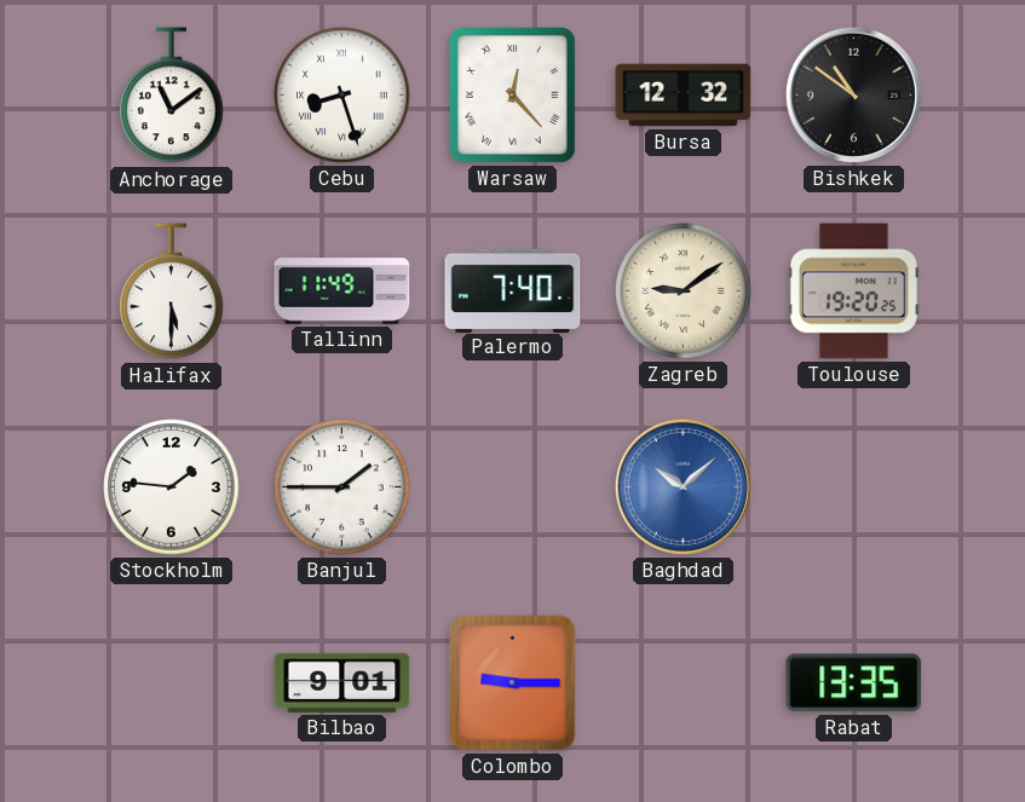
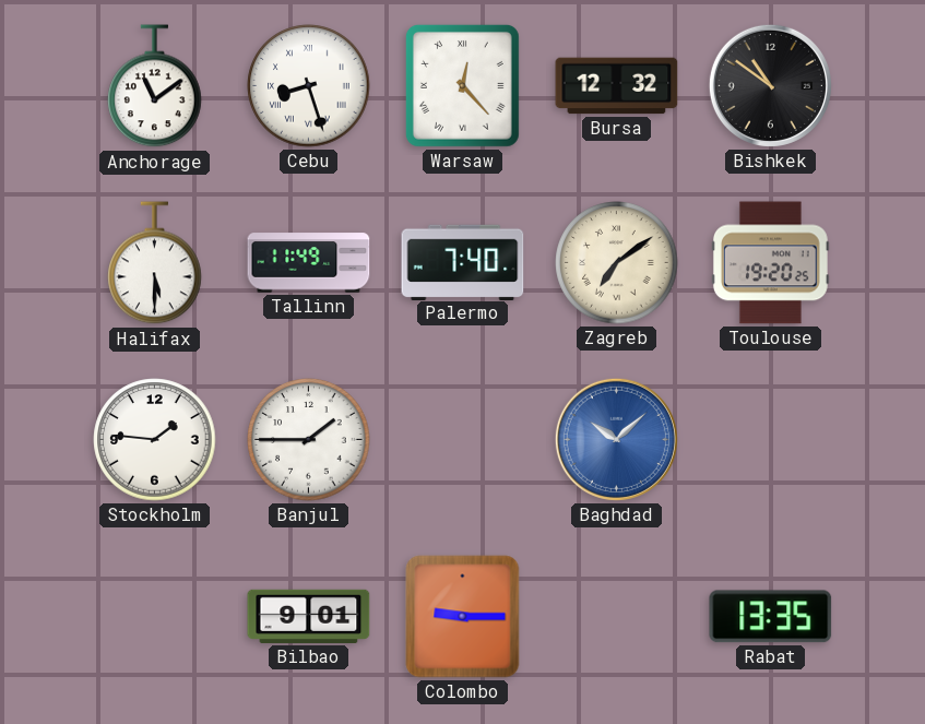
Zagreb: 9:09 -> 7:09 (617, 263)
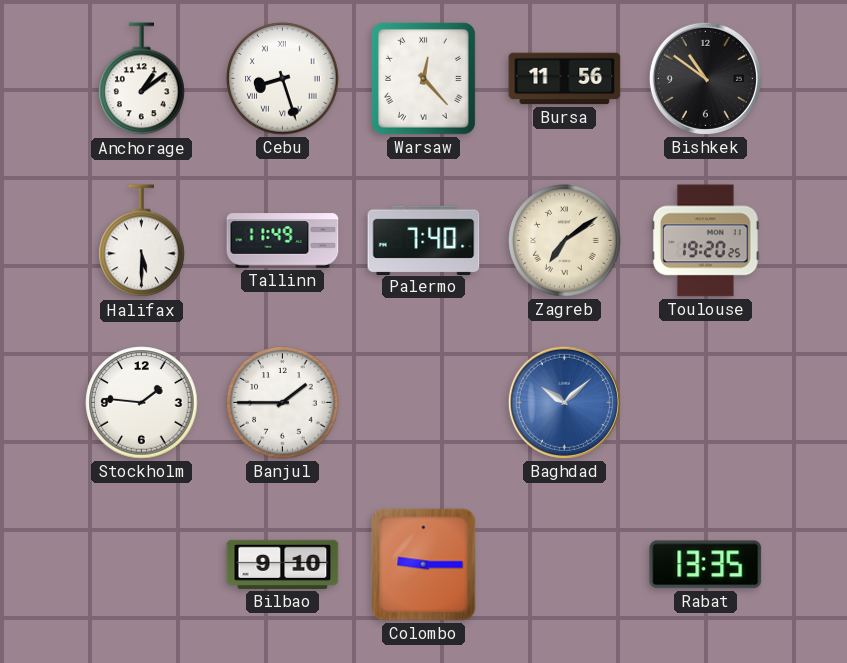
Anchorage: 11:09 -> 1:09 (142, 79)
Bursa: 12:32 -> 11:56 (565, 79)
Bilbao: 9:01 -> 9:10 (283, 564)
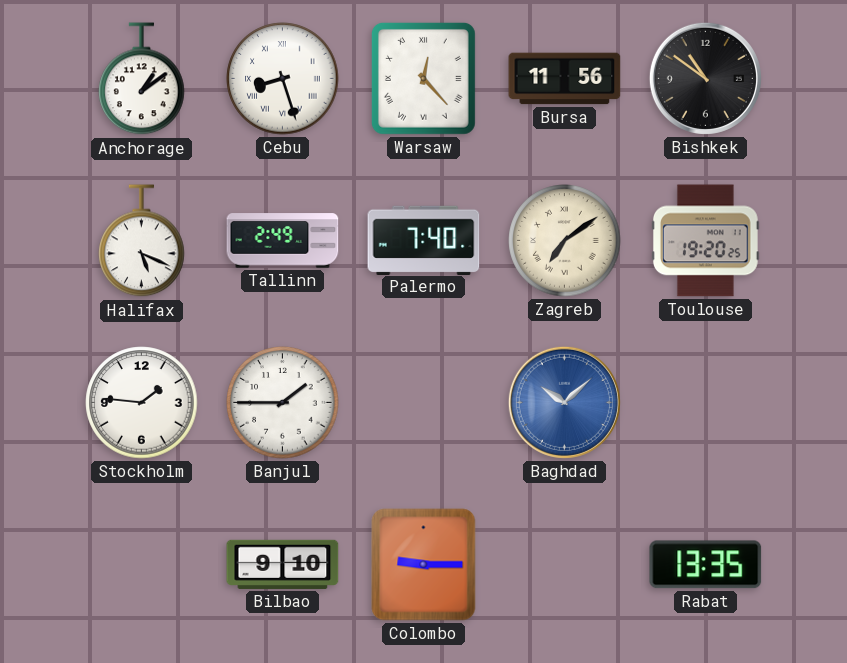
Halifax: 5:30 -> 5:19 (142, 241)
Tallinn: 11:49 -> 2:49 (283, 241)
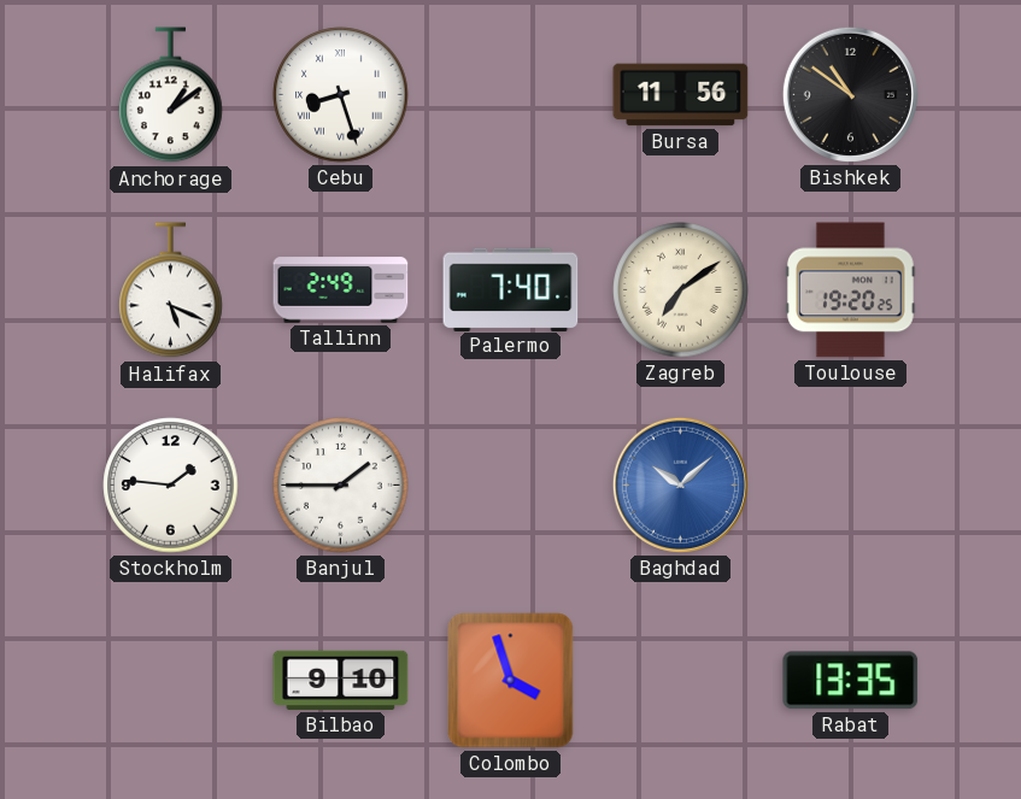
Warsaw: 12:23 -> none (423, 78)
Colombo: 9:15 -> 3:57 (511, 681)
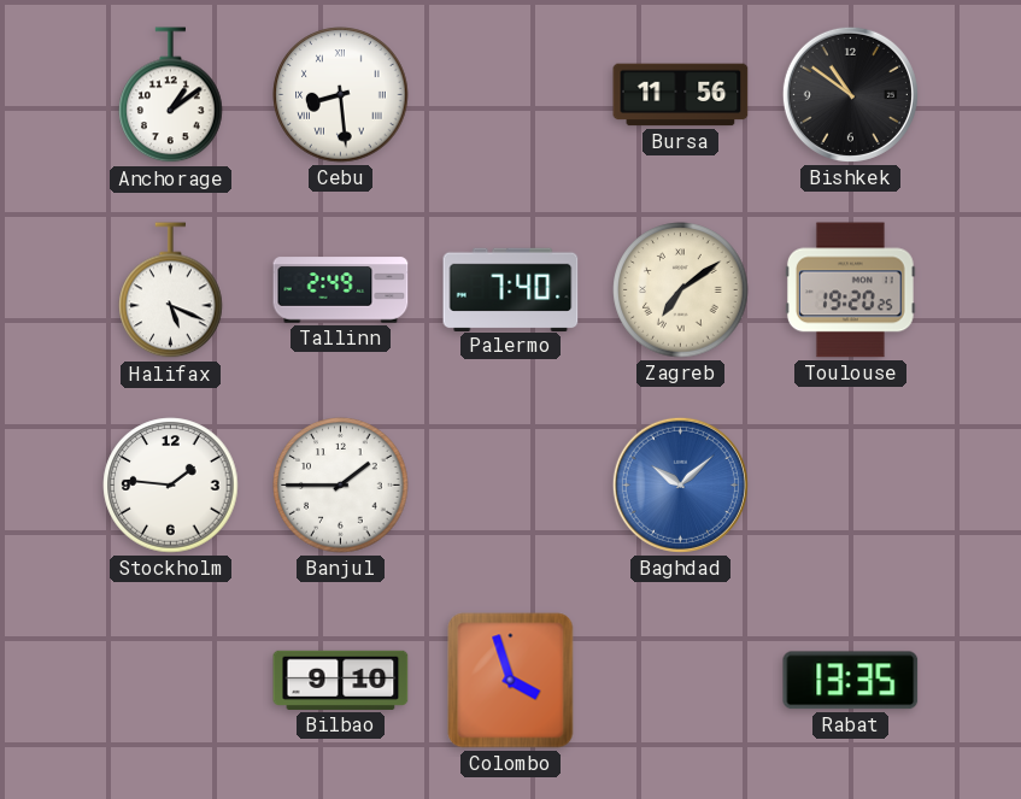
Cebu: 8:27 -> 8:29 (341, 95)
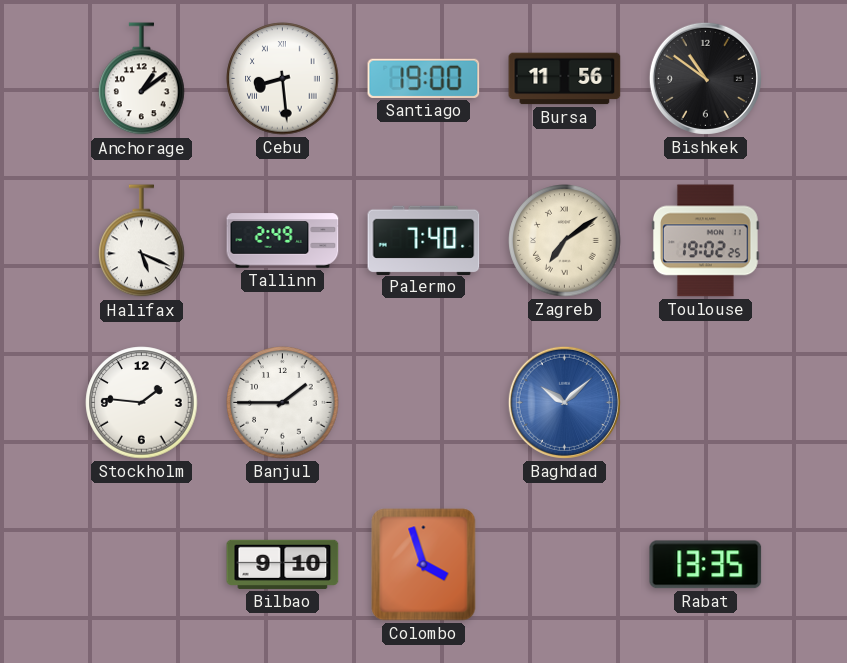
Santiago: none -> 19:00 (424, 78)
Toulouse: 19:20 -> 19:02 (705, 241)
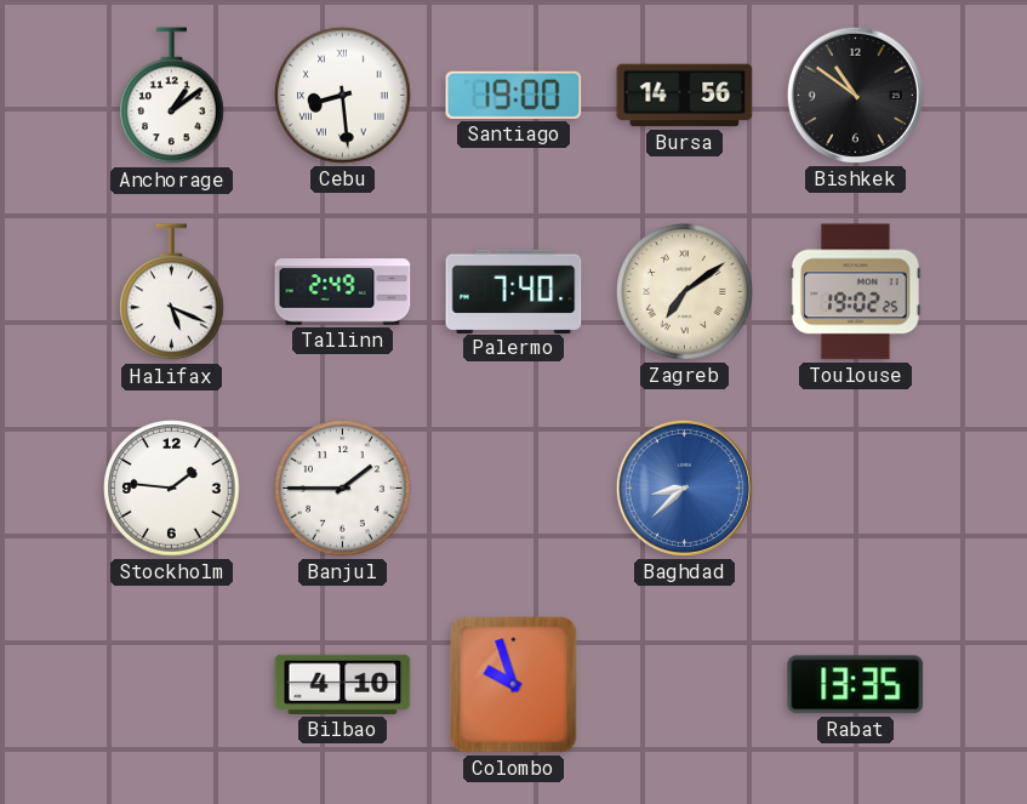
Bursa: 11:56 -> 14:56 (685, 96)
Baghdad: 10:08 -> 8:38 (684, 487)
Bilbao: 9:10 -> 4:10 (343, 684)
Colombo: 3:57 -> 9:57 (514, 685)
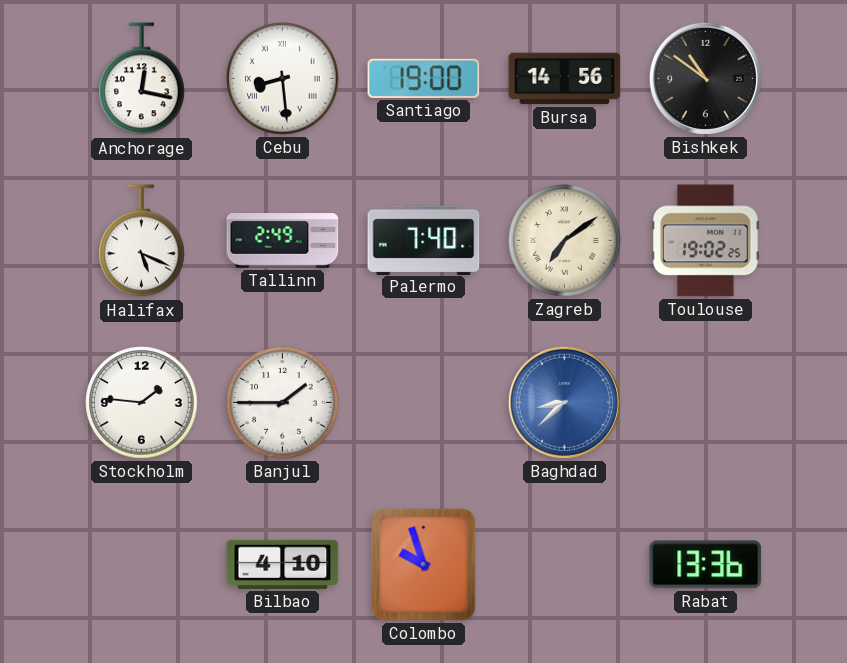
Anchorage: 1:09 -> 12:17 (142, 79)
Rabat: 13:35 -> 13:36 (706, 565)
